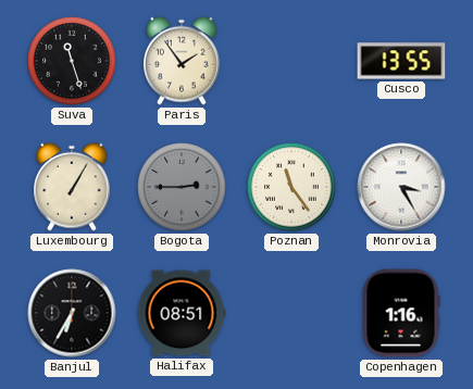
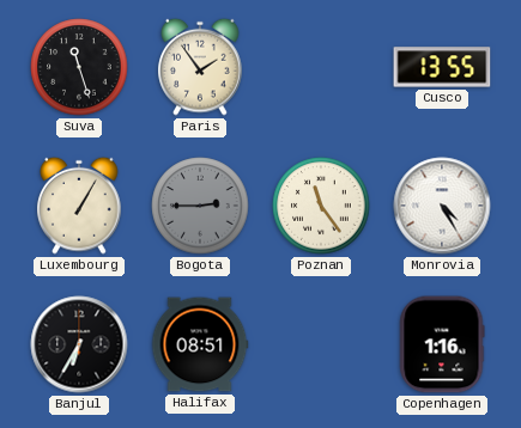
Monrovia: 3:25 -> 4:25 (442, 206)
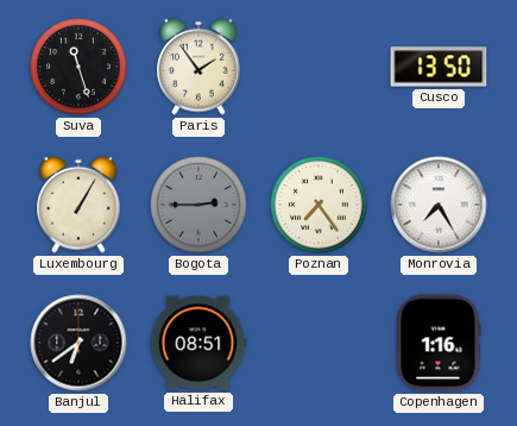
Cusco: 13:55 -> 13:50 (439, 67)
Poznan: 11:24 -> 7:24 (319, 205)
Monrovia: 4:25 -> 7:25 (439, 205)
Banjul: 6:35 -> 6:39 (78, 343)
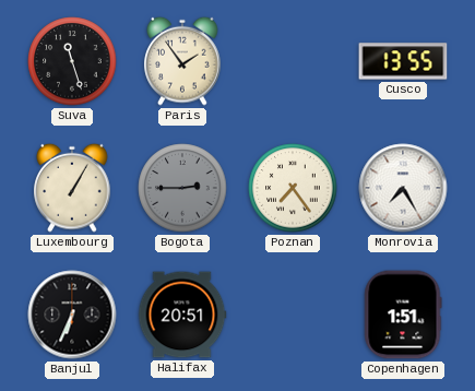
Cusco: 13:50 -> 13:55 (403, 61)
Banjul: 6:39 -> 6:34 (72, 315)
Halifax: 08:51 -> 20:51 (182, 315)
Copenhagen: 1:16 -> 1:51 (403, 315)
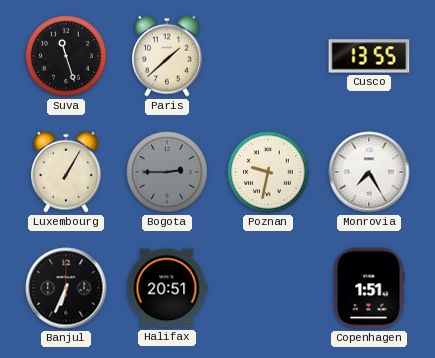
Paris: 1:54 -> 1:38 (167, 56)
Poznan: 7:24 -> 9:32 (268, 172)
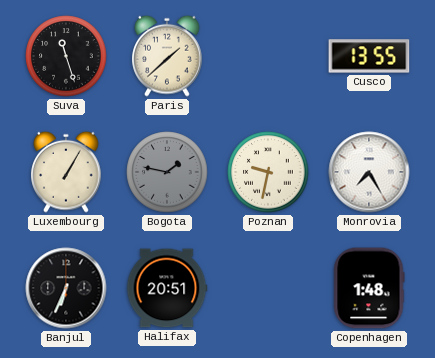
Bogota: 2:45 -> 1:47 (167, 172)
Copenhagen: 1:51 -> 1:48 (369, 288)
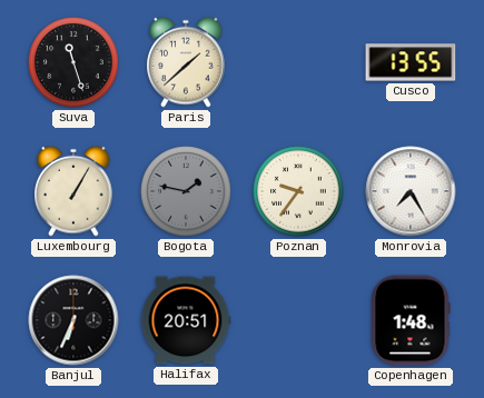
Poznan: 9:32 -> 9:36 (298, 191)
